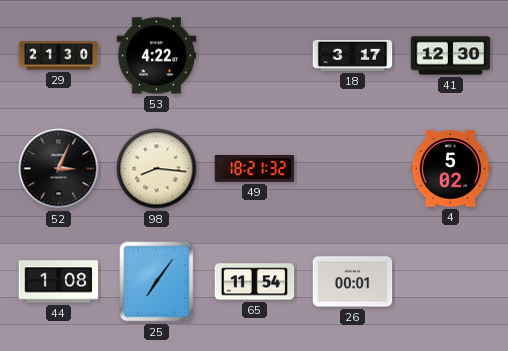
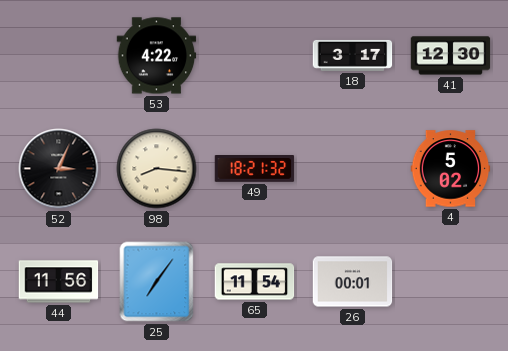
29: 21:30 -> none (59, 56)
44: 1:08 -> 11:56 (59, 282)
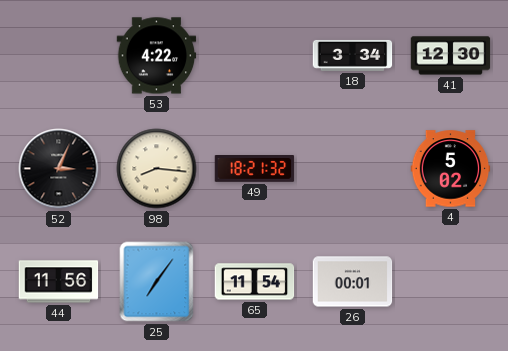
18: 3:17 -> 3:34 (353, 55)
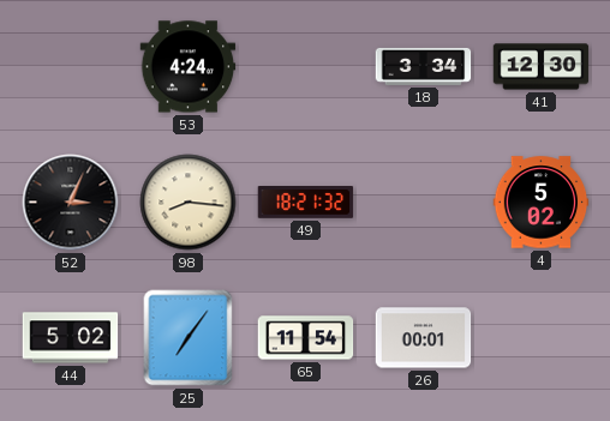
53: 4:22 -> 4:24 (189, 67)
44: 11:56 -> 5:02 (71, 338)
